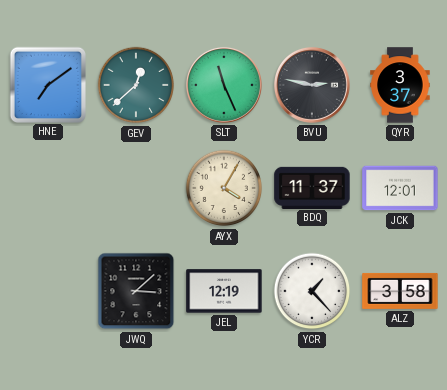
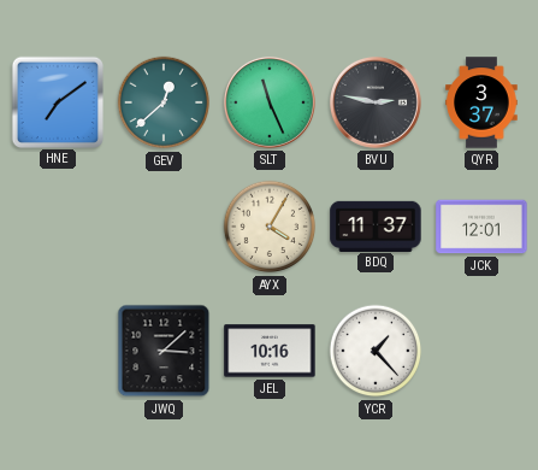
JEL: 12:19 -> 10:16 (270, 351)
ALZ: 3:58 -> none (400, 291)
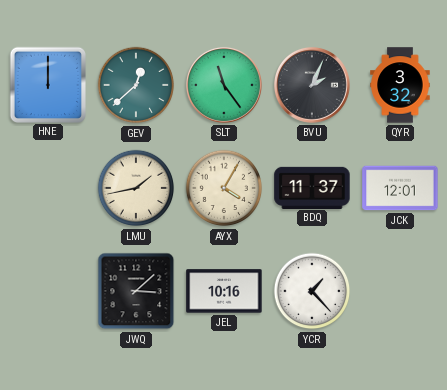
HNE: 7:09 -> 12:00 (47, 84)
SLT: 11:26 -> 11:24 (224, 85)
BVU: 2:47 -> 2:04 (312, 85)
QYR: 3:37 -> 3:32 (400, 85)
LMU: none -> 1:43 (136, 188)
